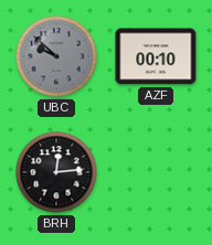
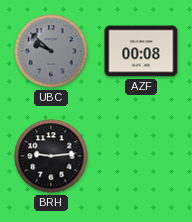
AZF: 00:10 -> 00:08 (141, 51)
BRH: 12:14 -> 9:14 (51, 156)
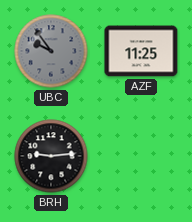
UBC: 9:52 -> 9:54 (51, 51)
AZF: 00:08 -> 11:25 (141, 51)
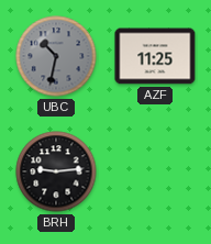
UBC: 9:54 -> 10:32 (56, 56)
